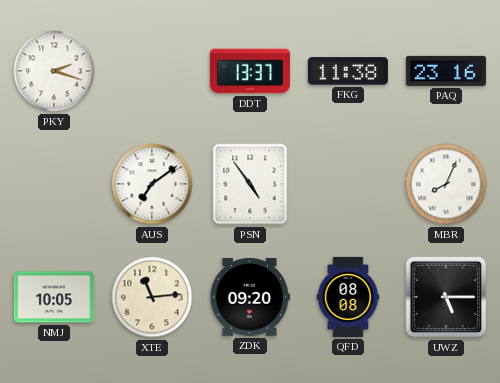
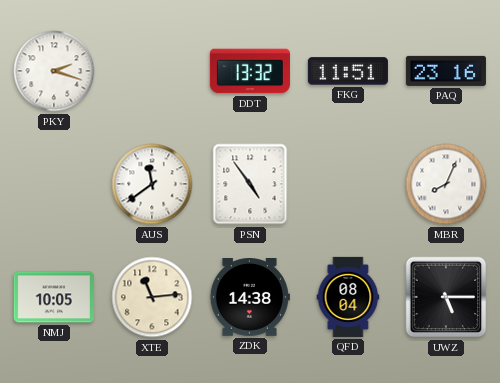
DDT: 13:37 -> 13:32 (250, 71)
FKG: 11:38 -> 11:51 (348, 71)
AUS: 7:09 -> 11:39 (152, 184)
ZDK: 09:20 -> 14:38 (250, 298)
QFD: 08:08 -> 08:04 (348, 297)
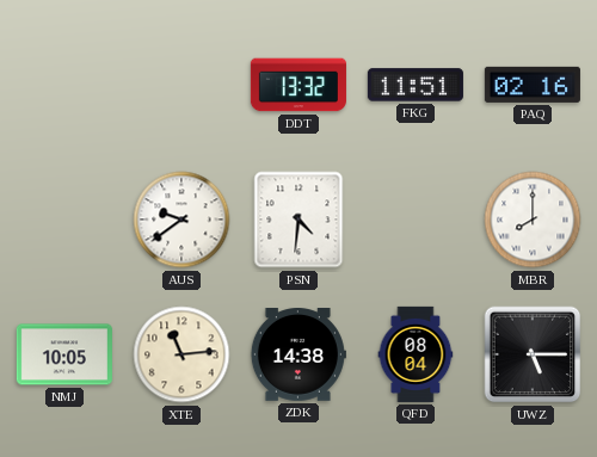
PKY: 2:18 -> none (54, 71)
PAQ: 23:16 -> 02:16 (533, 85)
AUS: 11:39 -> 9:39 (181, 220)
PSN: 4:54 -> 4:31 (298, 220)
MBR: 8:04 -> 8:00 (533, 220)
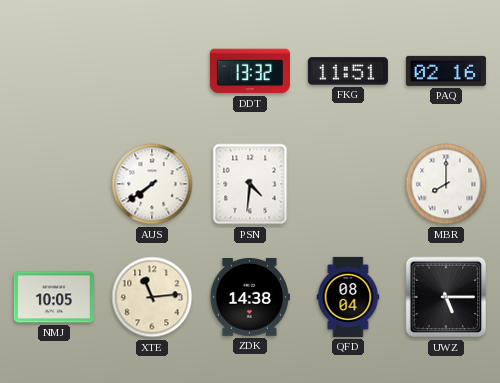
AUS: 9:39 -> 7:39 (152, 184)
